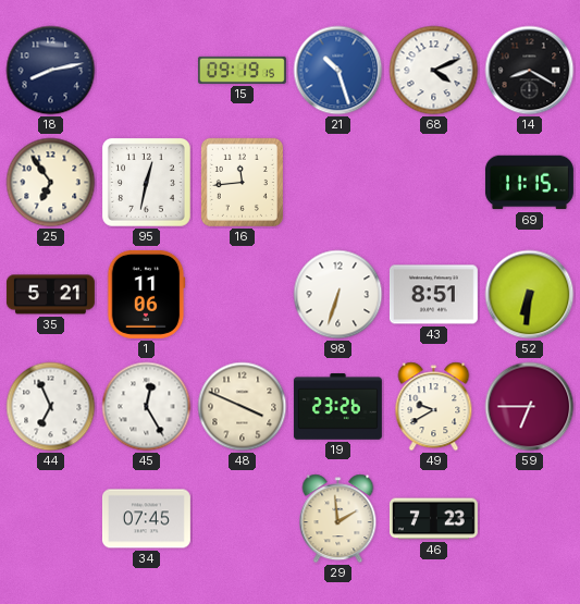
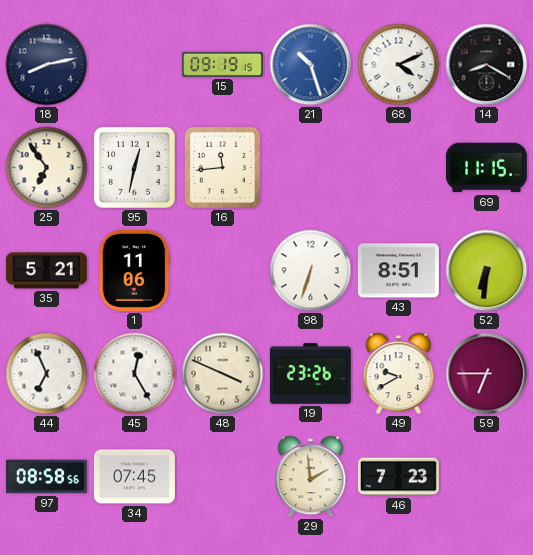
97: none -> 08:58 (46, 477)
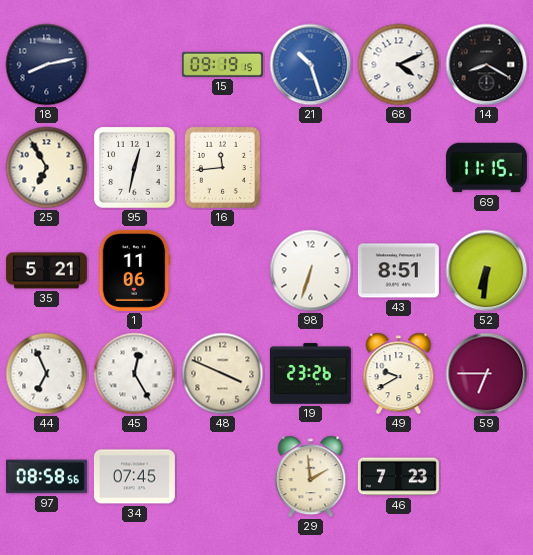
25: 6:54 -> 6:55 (47, 168)
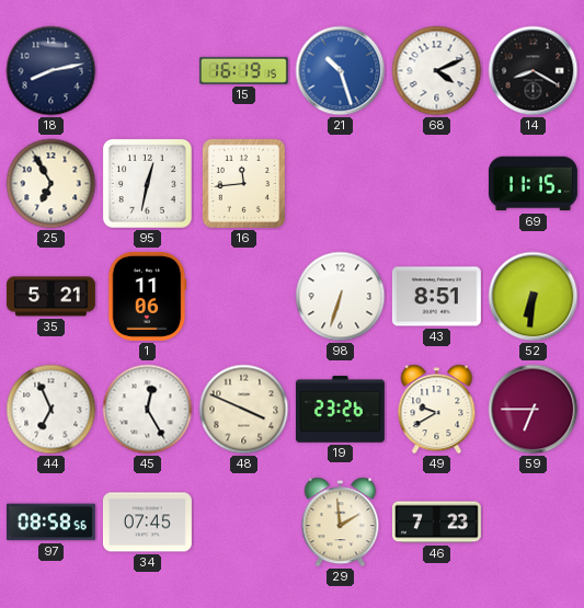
15: 09:19 -> 16:19 (243, 70)
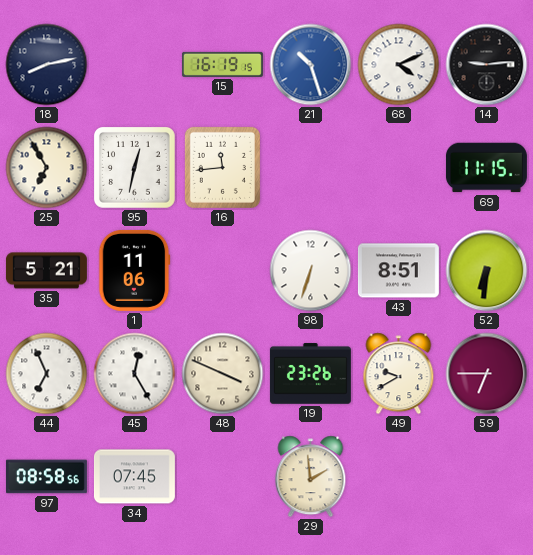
14: 8:20 -> 9:14 (487, 65)
46: 7:23 -> none (436, 523)
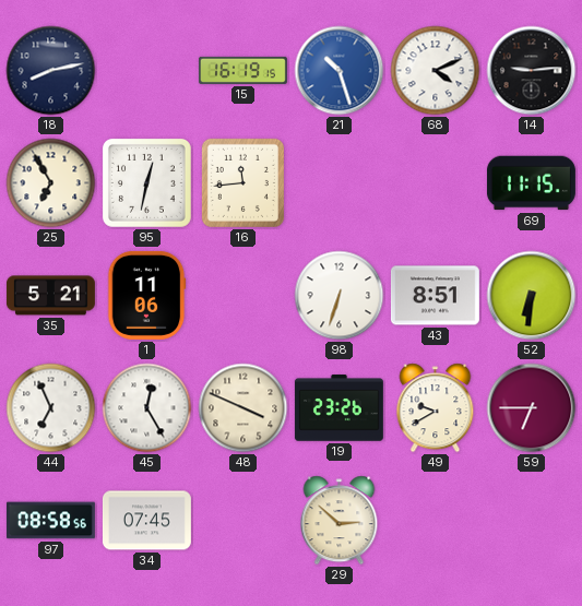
29: 1:59 -> 2:52 (340, 521)
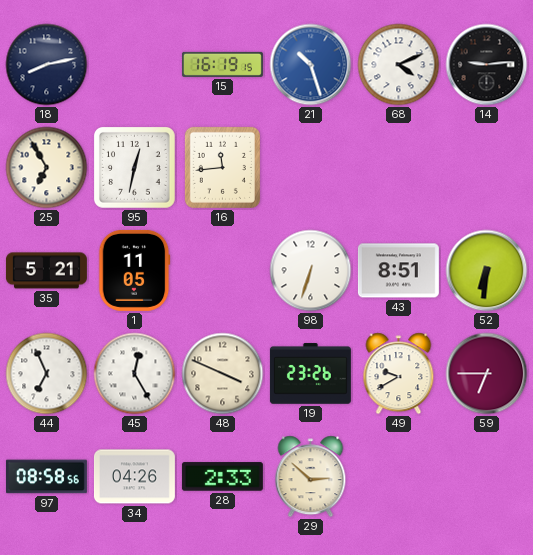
69: 11:15 -> none (531, 183)
1: 11:06 -> 11:05 (134, 270)
34: 07:45 -> 04:26 (134, 477)
28: none -> 2:33 (222, 477)
